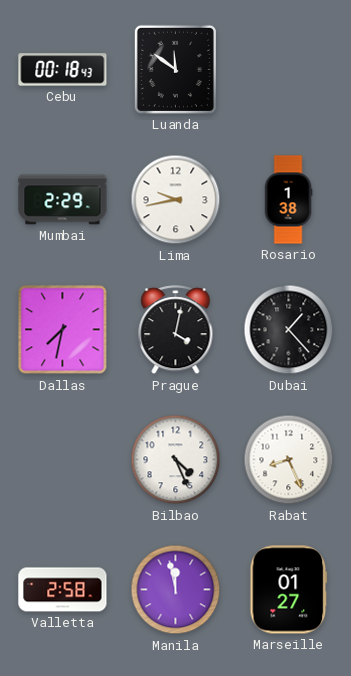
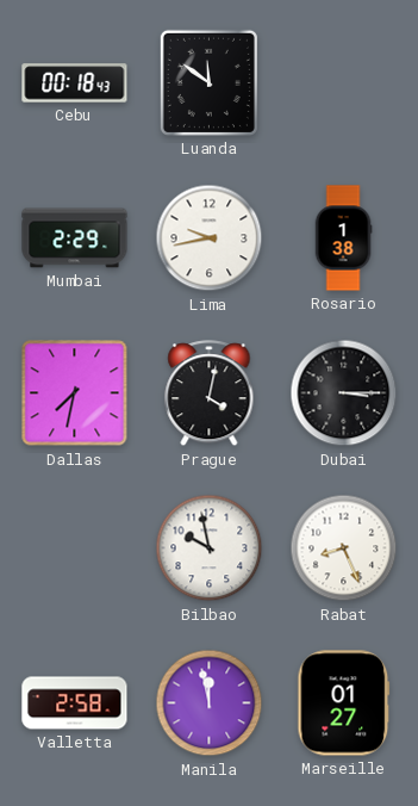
Dubai: 1:23 -> 3:15 (344, 393)
Bilbao: 4:26 -> 9:58 (210, 548)
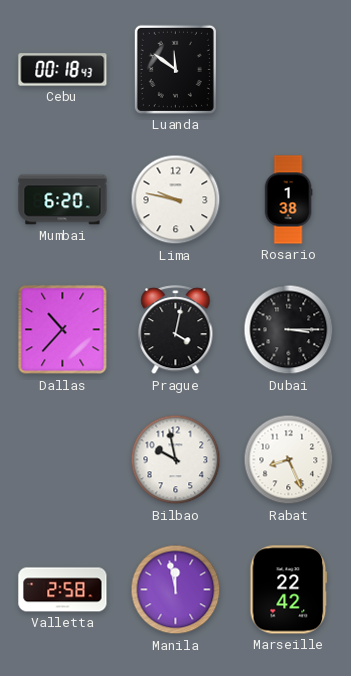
Mumbai: 2:29 -> 6:20 (63, 200)
Lima: 9:43 -> 9:47 (176, 200)
Dallas: 7:32 -> 10:37 (63, 330)
Marseille: 01:27 -> 22:42 (289, 590)
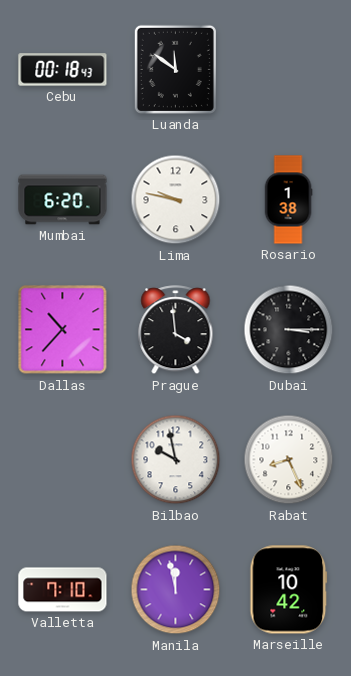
Prague: 4:02 -> 3:59 (176, 330)
Valletta: 2:58 -> 7:10 (63, 590)
Marseille: 22:42 -> 10:42 (289, 590)
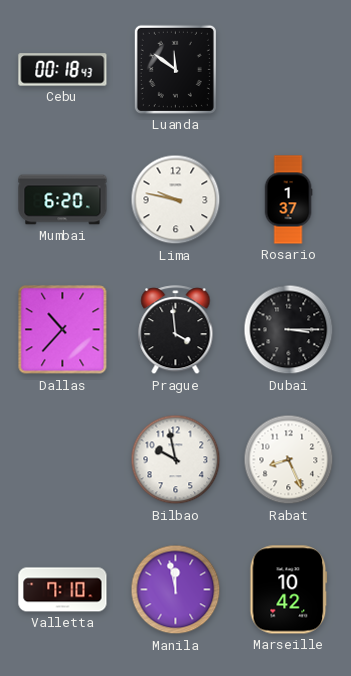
Rosario: 1:38 -> 1:37 (288, 200)
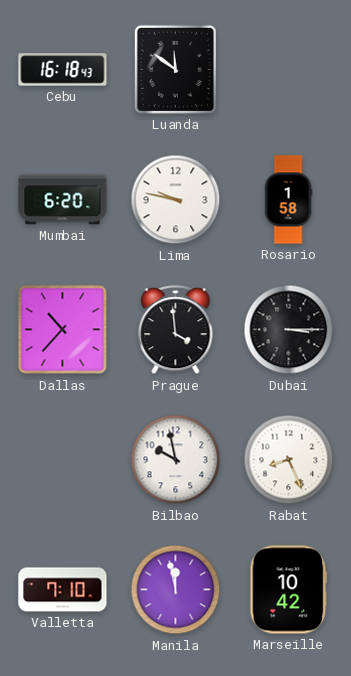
Cebu: 00:18 -> 16:18 (63, 70)
Rosario: 1:37 -> 1:58 (288, 200)
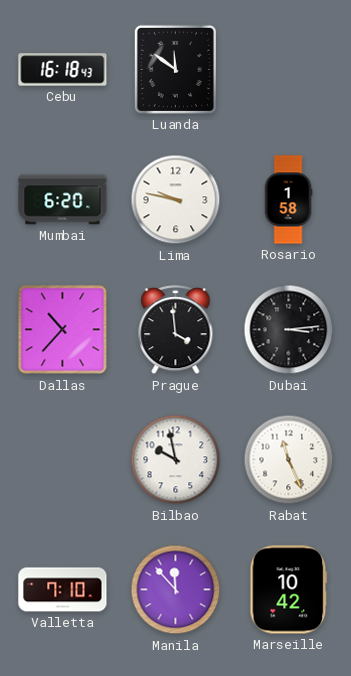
Dubai: 3:15 -> 3:14 (289, 330)
Rabat: 8:26 -> 11:26 (289, 460)
Manila: 11:58 -> 11:53 (176, 590)
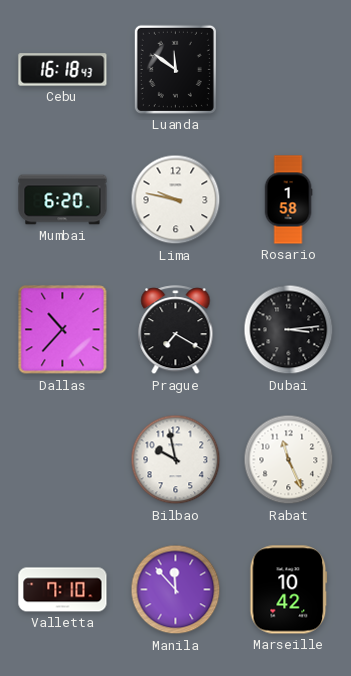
Prague: 3:59 -> 7:20 (176, 330)
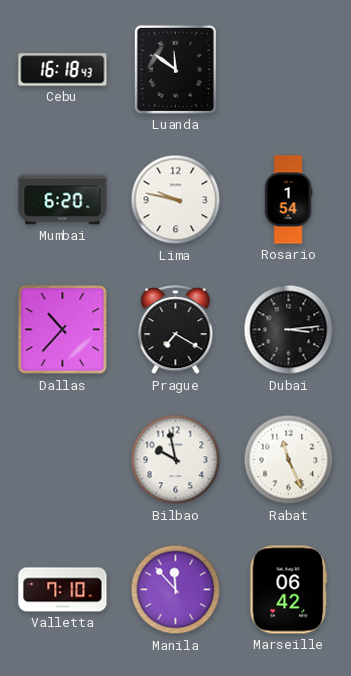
Rosario: 1:58 -> 1:54 (288, 200)
Marseille: 10:42 -> 06:42 (289, 590)
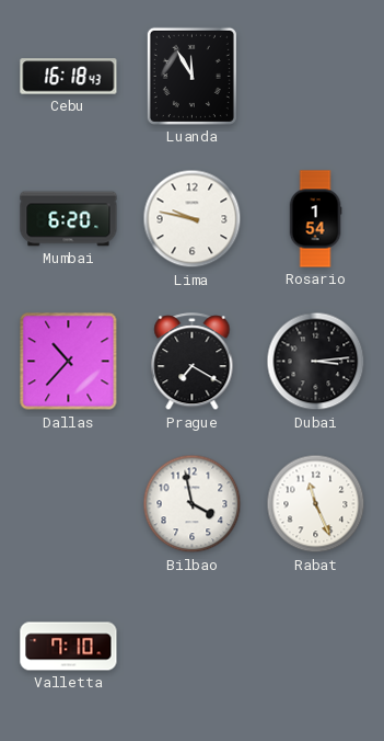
Luanda: 11:51 -> 11:55 (191, 76)
Bilbao: 9:58 -> 3:58 (193, 504)
Manila: 11:53 -> none (176, 590)
Marseille: 06:42 -> none (289, 590)
